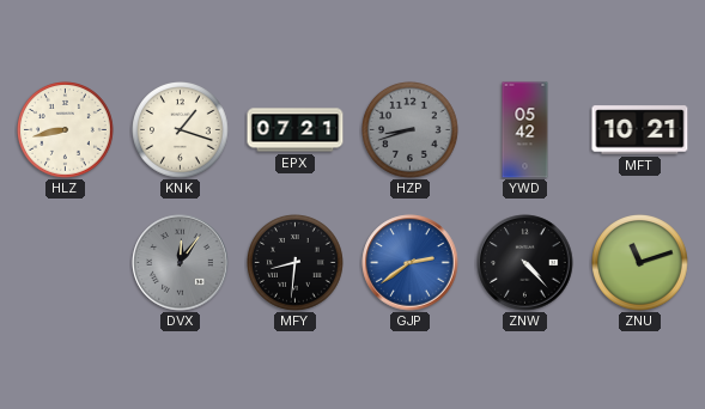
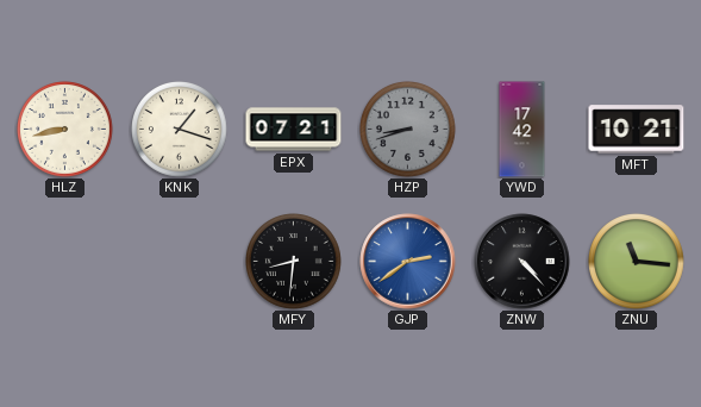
YWD: 05:42 -> 17:42 (522, 130)
DVX: 12:06 -> none (181, 263)
ZNU: 11:12 -> 11:16 (637, 262)
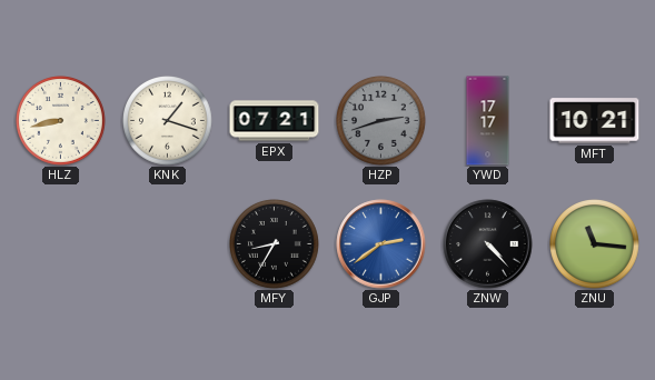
HZP: 8:42 -> 2:42 (381, 121)
YWD: 17:42 -> 17:17 (488, 121)
MFY: 8:31 -> 8:35 (275, 244)
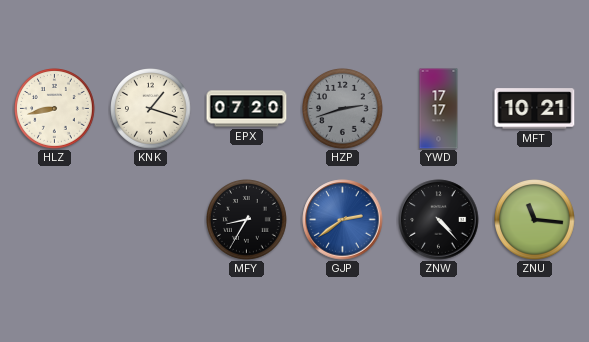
EPX: 07:21 -> 07:20 (247, 109)
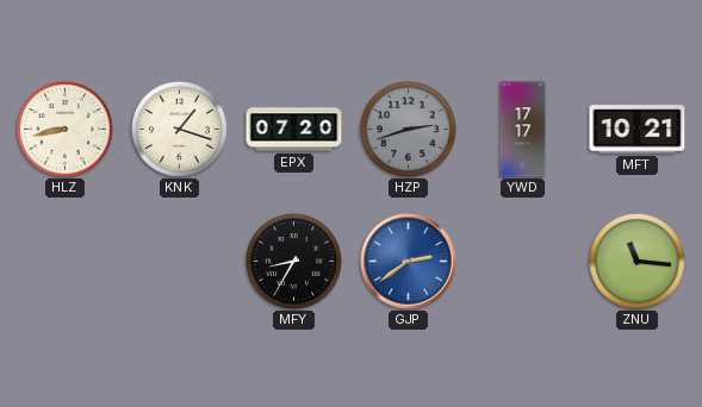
ZNW: 4:23 -> none (439, 220)
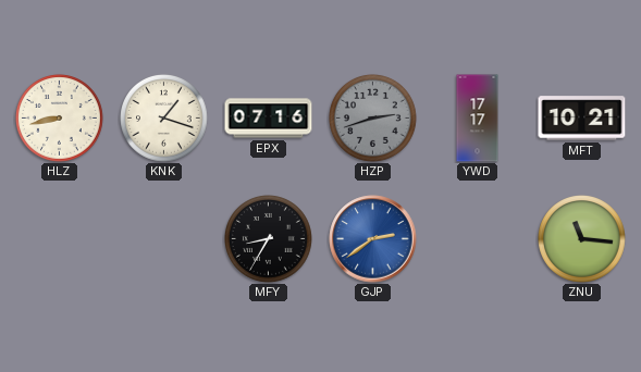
EPX: 07:20 -> 07:16 (269, 119)
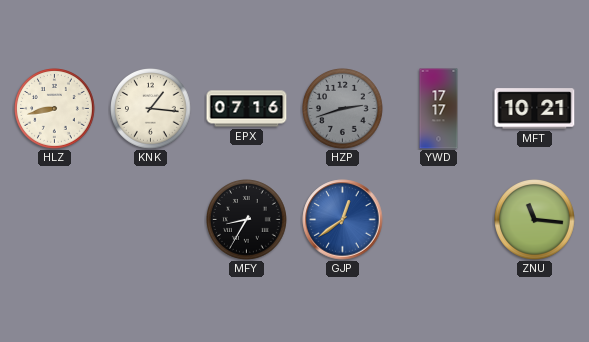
KNK: 1:18 -> 1:16 (151, 109)
GJP: 2:39 -> 12:39 (343, 220)
